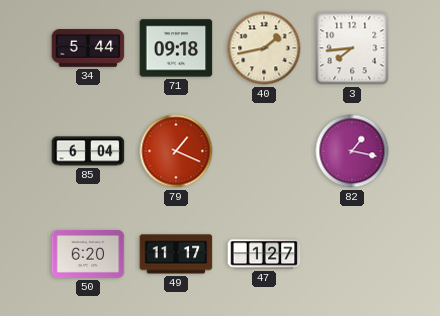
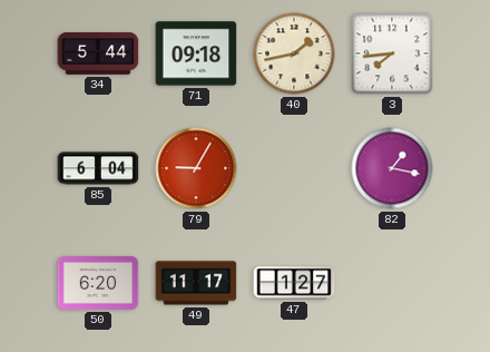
79: 1:19 -> 9:05 (196, 168)
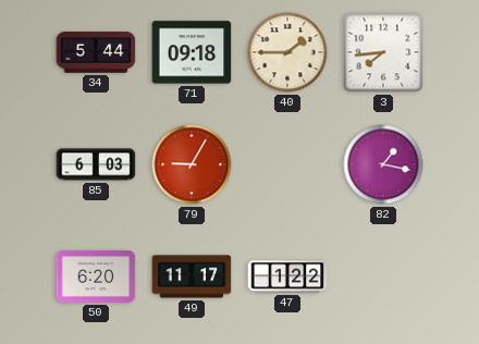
40: 1:43 -> 1:45 (287, 52)
85: 6:04 -> 6:03 (96, 164)
47: 1:27 -> 1:22 (287, 277)
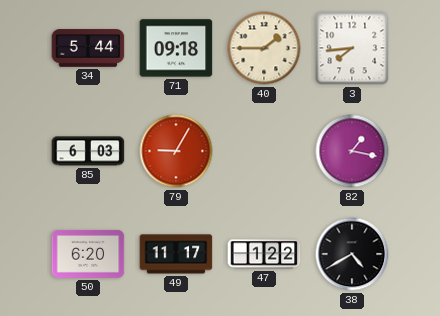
38: none -> 4:40 (352, 254)
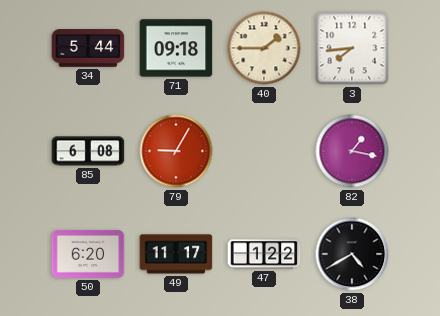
85: 6:03 -> 6:08 (88, 151)
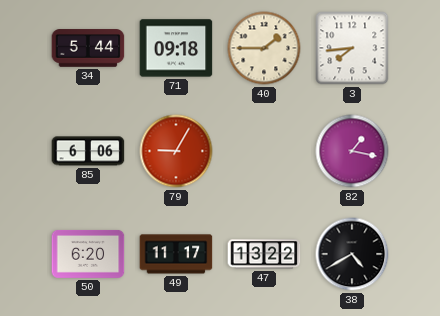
85: 6:08 -> 6:06 (88, 151)
47: 1:22 -> 13:22 (264, 254)
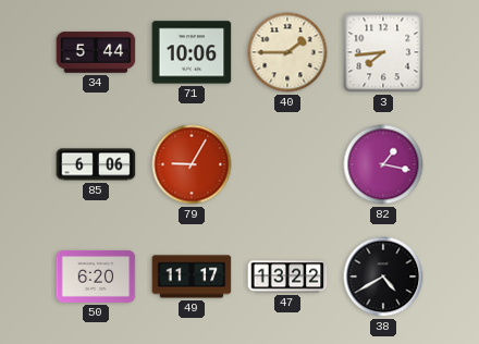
71: 09:18 -> 10:06 (192, 52)
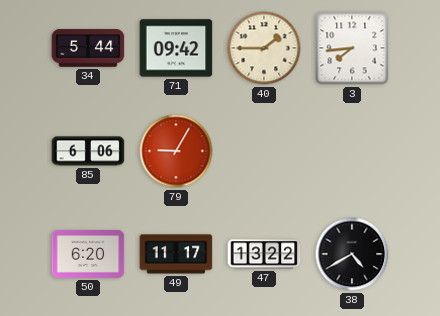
71: 10:06 -> 09:42 (176, 48)
82: 1:17 -> none (383, 164)
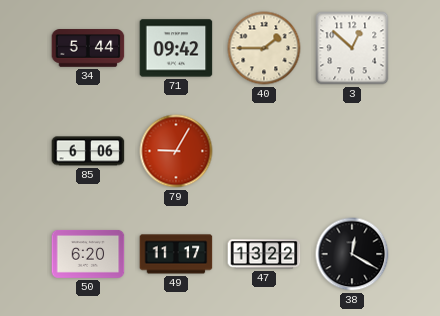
3: 7:44 -> 12:52 (352, 48)
38: 4:40 -> 12:20 (352, 254)
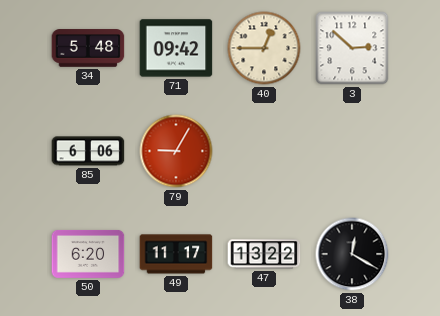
34: 5:44 -> 5:48 (88, 48)
40: 1:45 -> 12:45 (264, 48)
3: 12:52 -> 2:52 (352, 48)
